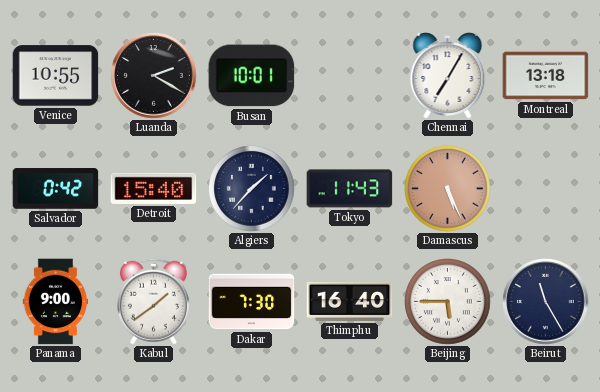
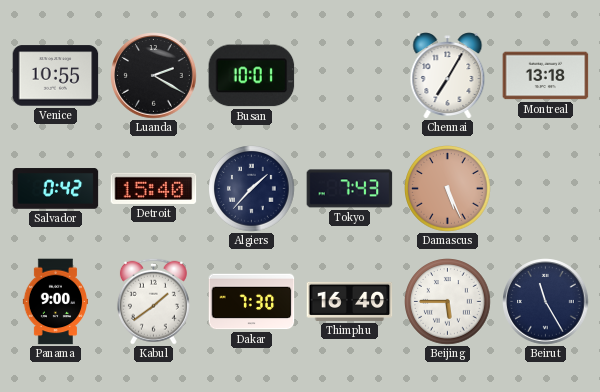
Tokyo: 11:43 -> 7:43 (350, 189)
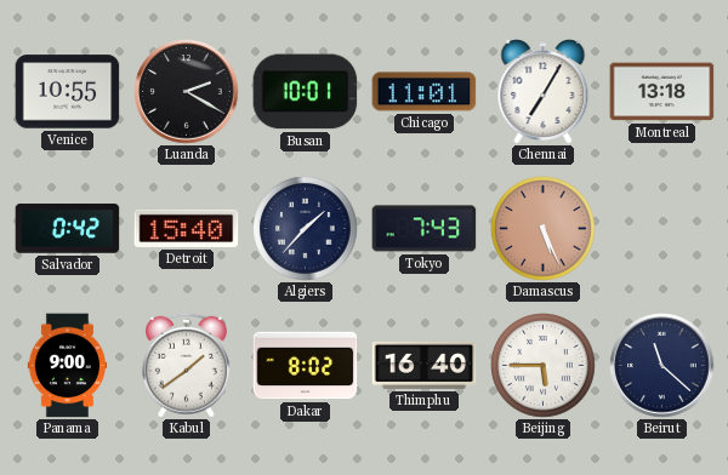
Chicago: none -> 11:01 (425, 92)
Dakar: 7:30 -> 8:02 (306, 366)
Beirut: 11:25 -> 11:22 (662, 366)
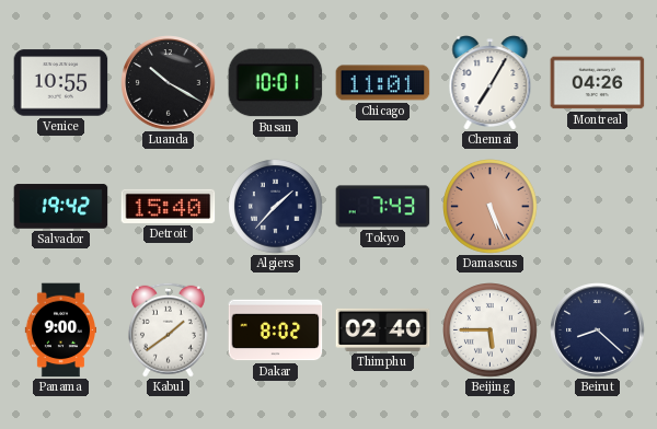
Luanda: 2:20 -> 10:20 (169, 83)
Montreal: 13:18 -> 04:26 (598, 83)
Salvador: 0:42 -> 19:42 (61, 207)
Thimphu: 16:40 -> 02:40 (383, 329)
Beirut: 11:22 -> 8:22 (598, 331)
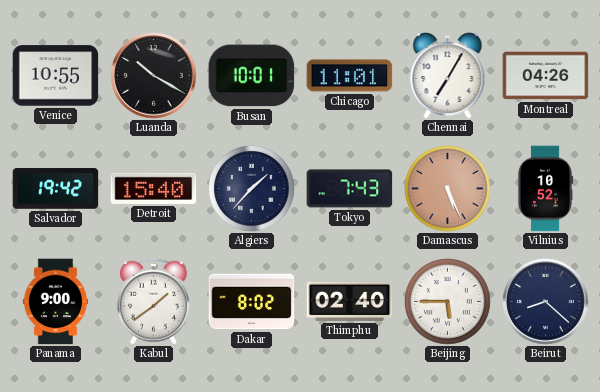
Vilnius: none -> 10:52 (545, 189)
